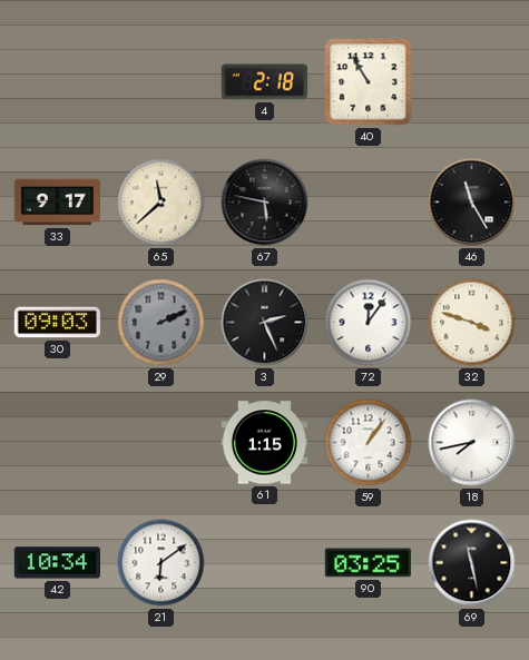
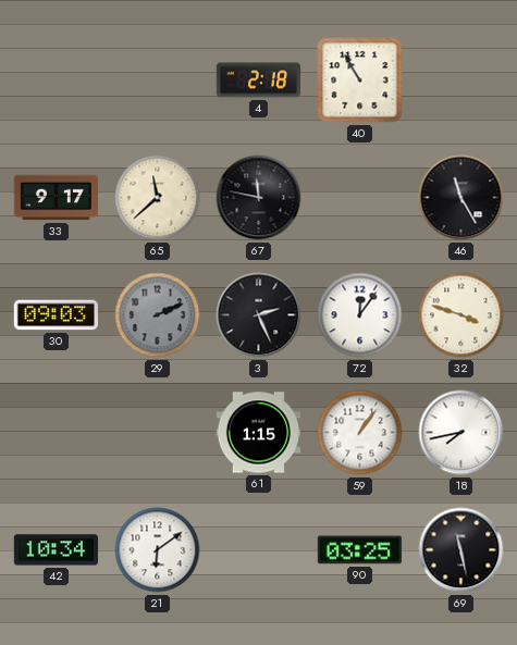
67: 5:47 -> 11:47 (259, 198)
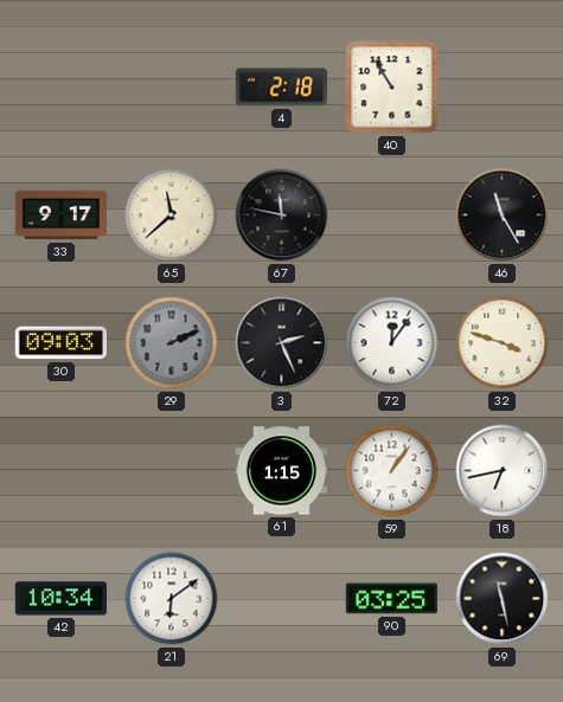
18: 7:43 -> 6:43 (503, 471)
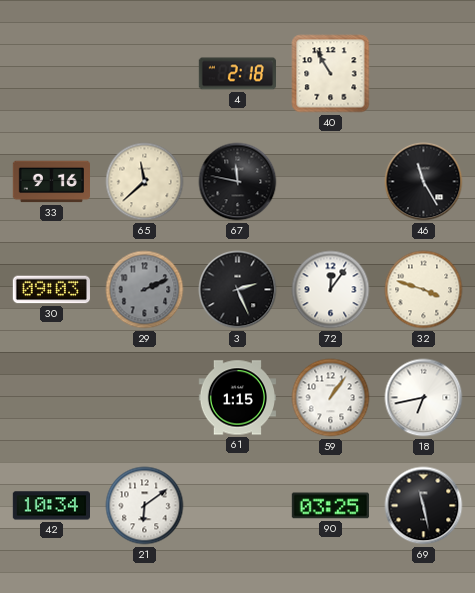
33: 9:17 -> 9:16 (51, 182)
